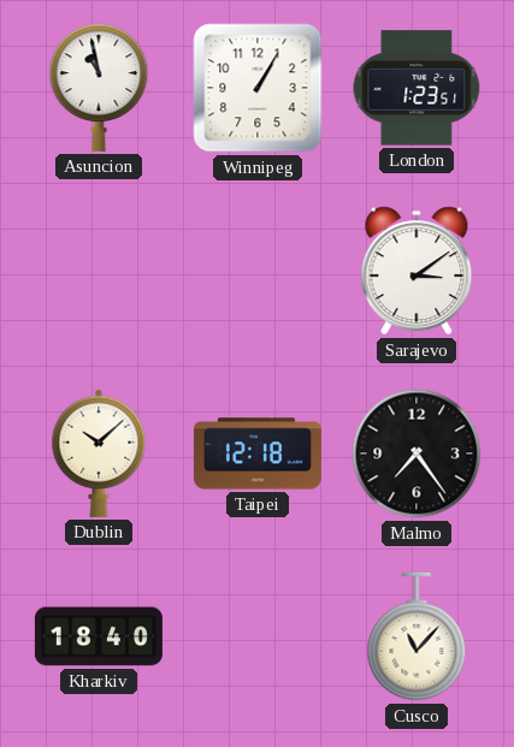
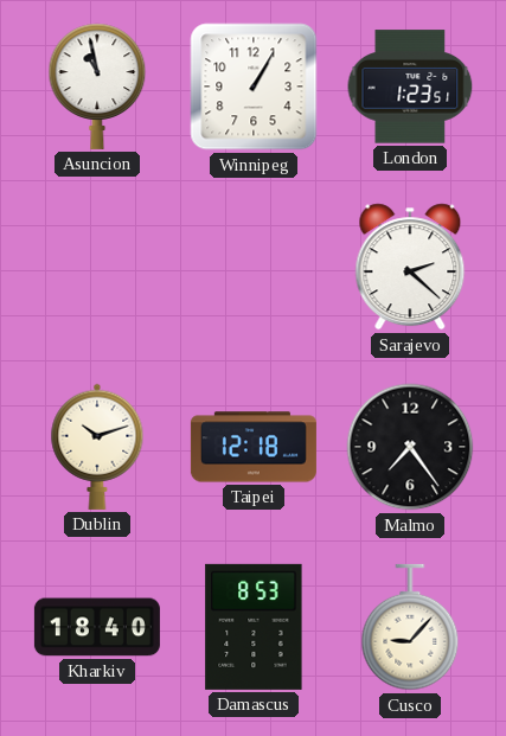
Sarajevo: 3:09 -> 2:22 (410, 267)
Dublin: 10:08 -> 10:12 (97, 447)
Damascus: none -> 8:53 (254, 627)
Cusco: 11:07 -> 9:07 (410, 627)
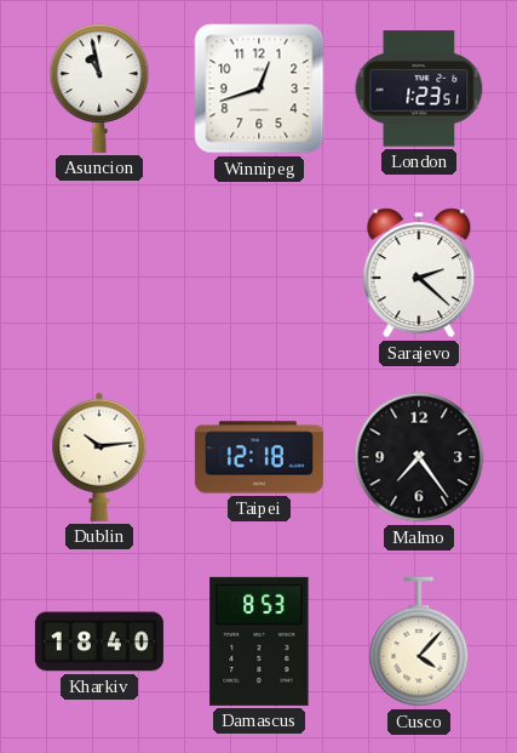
Winnipeg: 1:05 -> 12:42 (259, 89)
Dublin: 10:12 -> 10:14 (99, 457)
Cusco: 9:07 -> 4:07 (419, 641)
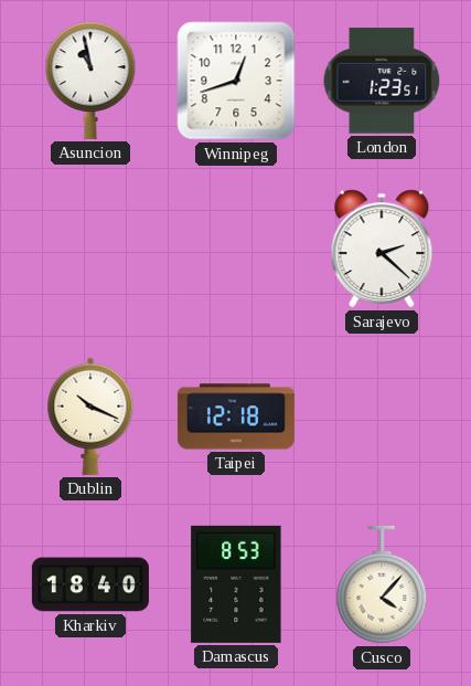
Dublin: 10:14 -> 10:19 (90, 416)
Malmo: 7:24 -> none (419, 457)
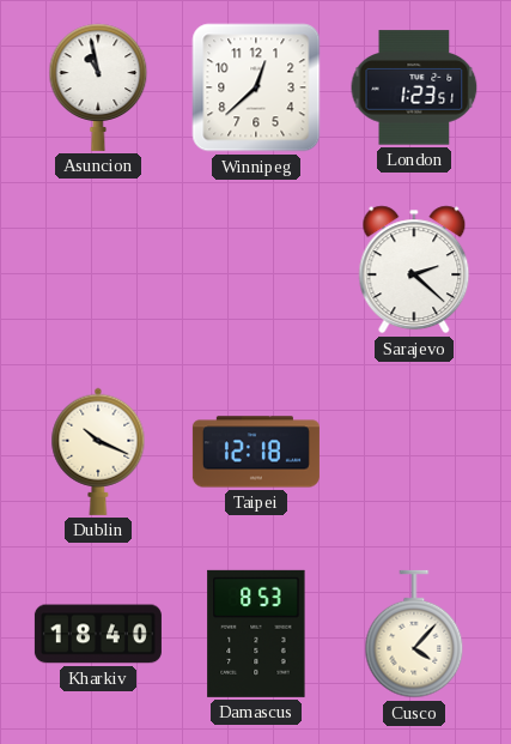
Winnipeg: 12:42 -> 12:38 (256, 87)
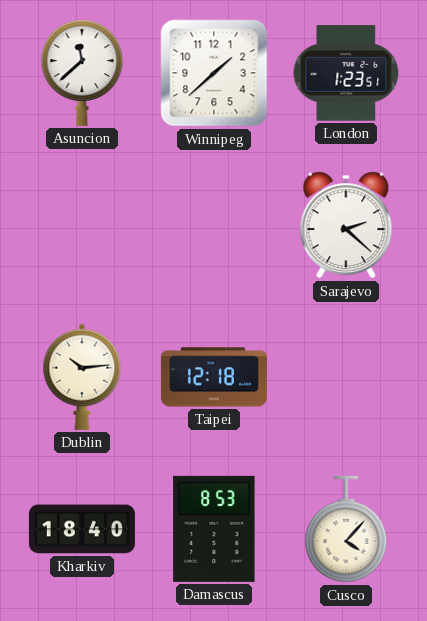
Asuncion: 10:58 -> 11:38 (82, 73)
Winnipeg: 12:38 -> 1:38 (214, 73)
Dublin: 10:19 -> 10:14 (82, 377)
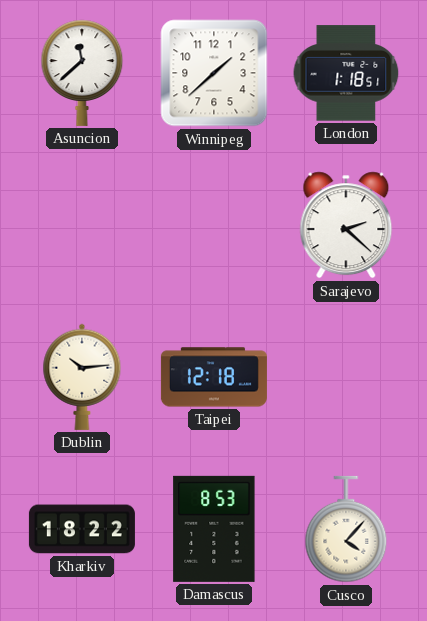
London: 1:23 -> 1:18 (346, 73)
Kharkiv: 18:40 -> 18:22 (82, 529)
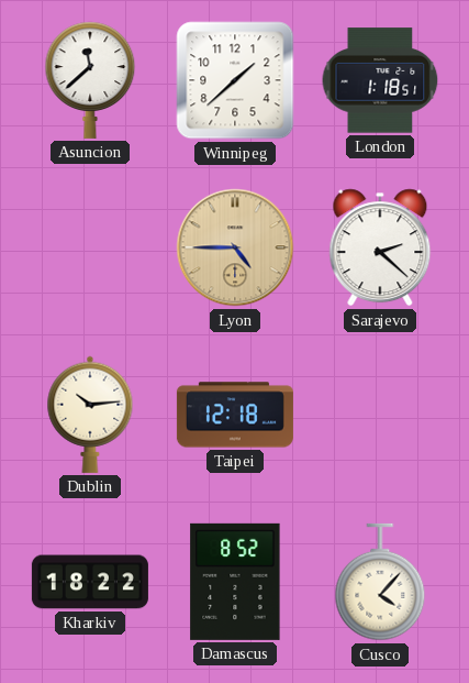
Lyon: none -> 4:45 (235, 247)
Damascus: 8:53 -> 8:52 (235, 582)
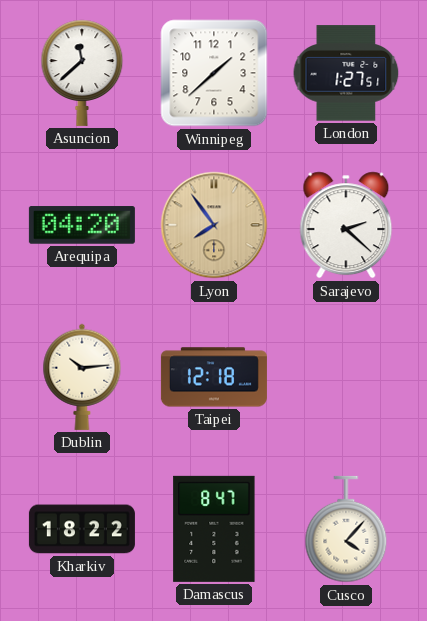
London: 1:18 -> 1:27 (346, 73)
Arequipa: none -> 04:20 (82, 225)
Lyon: 4:45 -> 7:54 (214, 225)
Damascus: 8:52 -> 8:47 (214, 529)
